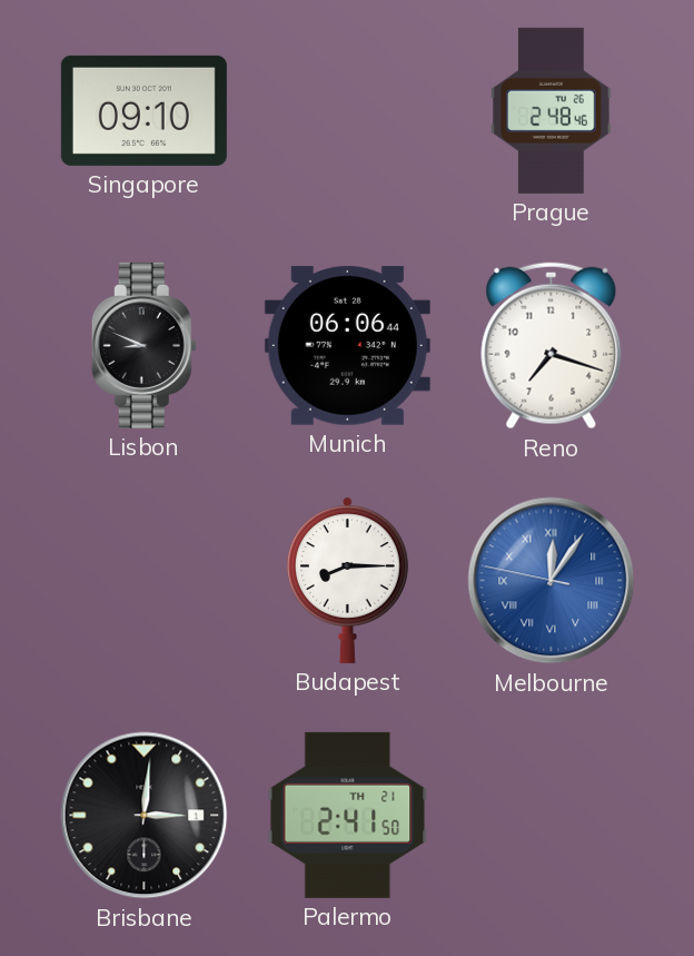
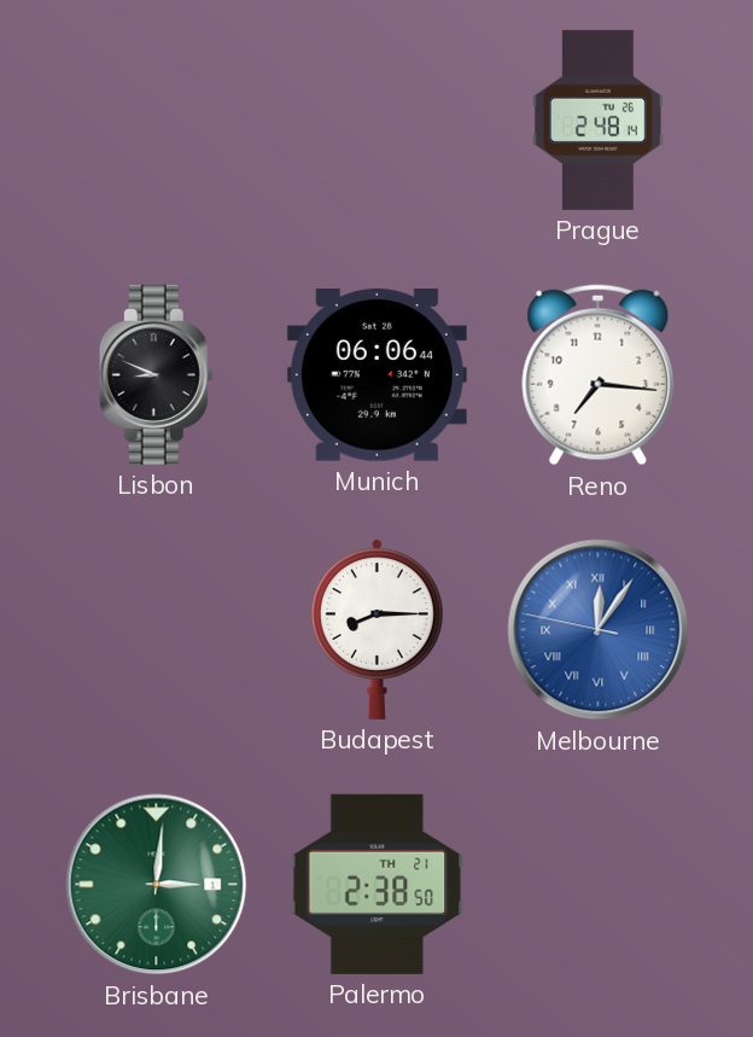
Singapore: 09:10 -> none (143, 110)
Prague: 2:48:46 -> 2:48:14 (599, 120)
Reno: 7:18 -> 7:16 (599, 375)
Brisbane dial: black -> green (157, 885)
Palermo: 2:41 -> 2:38 (378, 884)
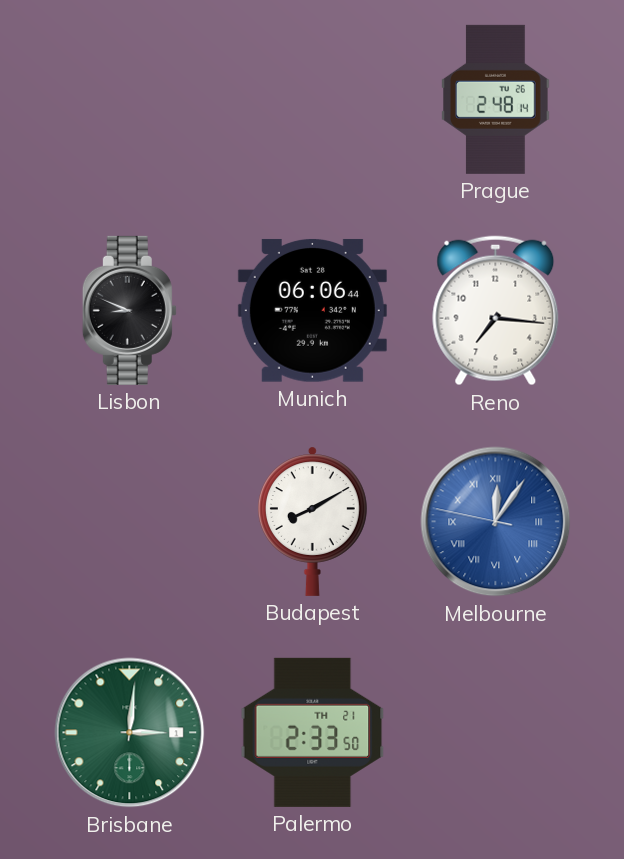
Budapest: 8:15 -> 8:10 (312, 521)
Palermo: 2:38 -> 2:33 (313, 732)
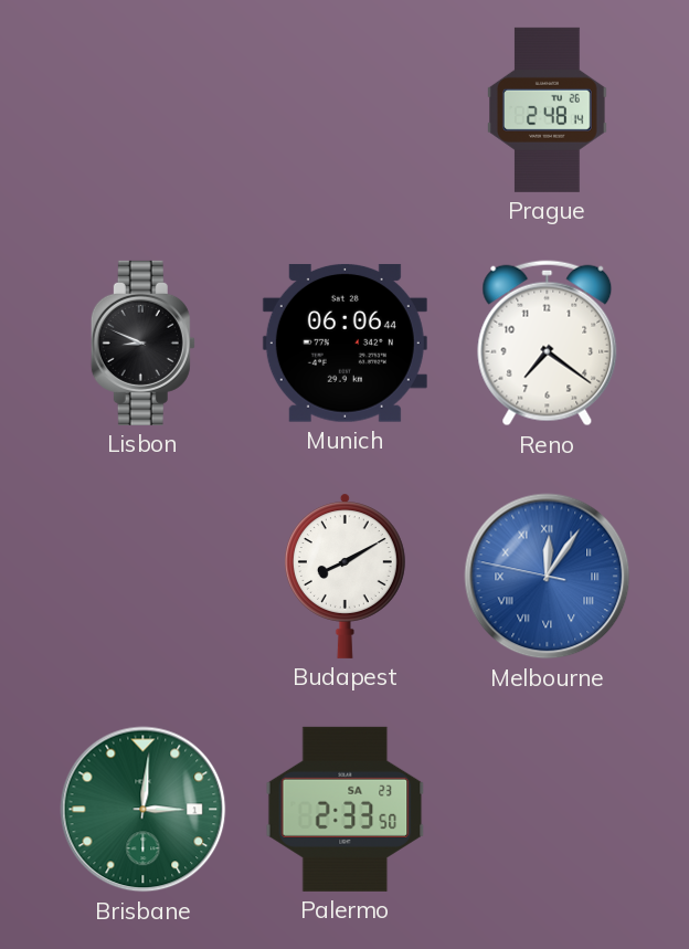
Reno: 7:16 -> 7:21 (548, 344)
Palermo date: TH 21 -> SA 23 (346, 809)
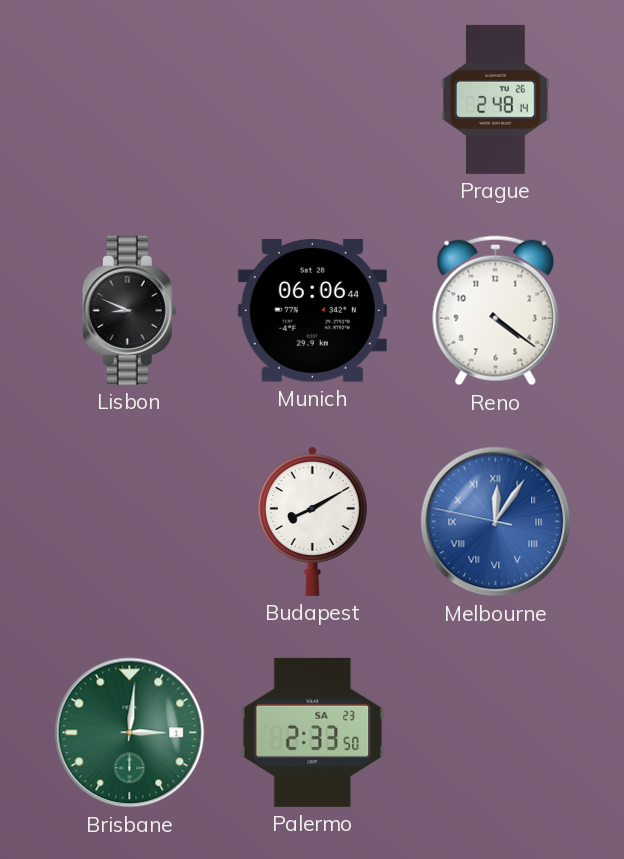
Reno: 7:21 -> 4:21 (496, 311)
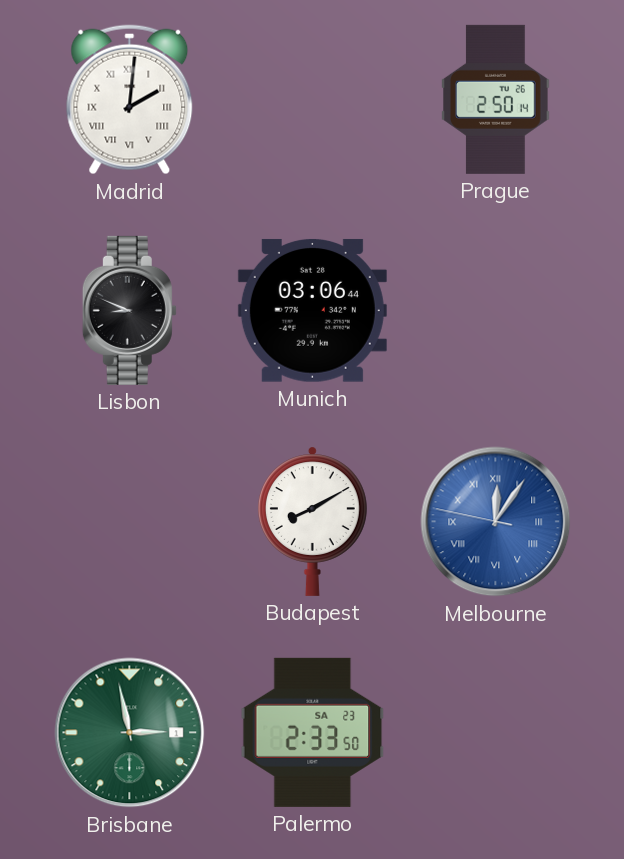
Madrid: none -> 2:01 (130, 100)
Prague: 2:48 -> 2:50 (496, 99)
Munich: 06:06 -> 03:06 (312, 310)
Reno: 4:21 -> none (496, 311)
Brisbane: 3:01 -> 2:58 (130, 733)
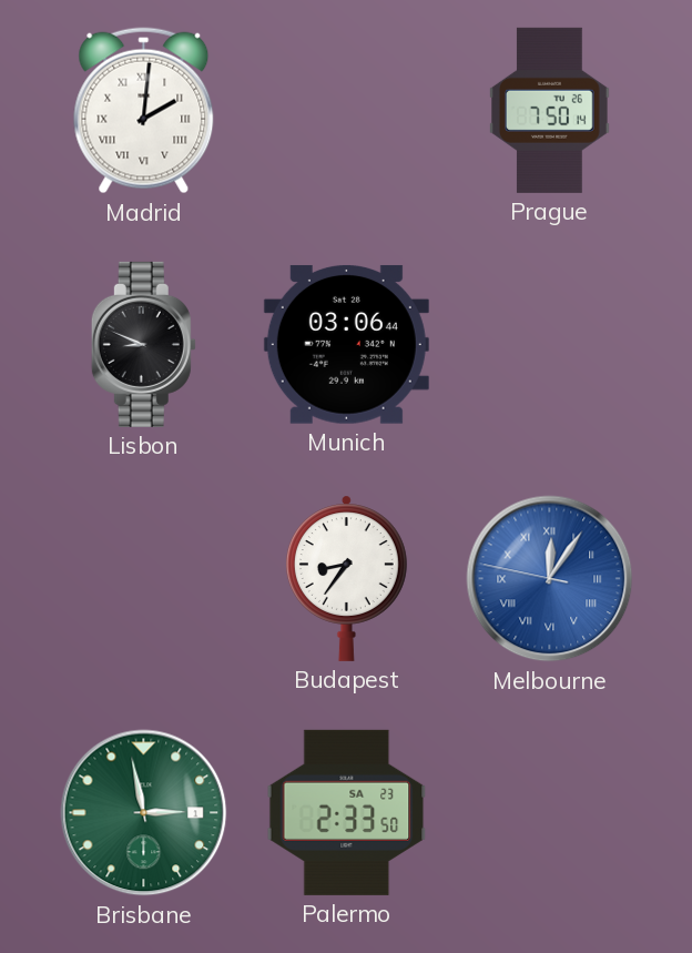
Prague: 2:50 -> 7:50 (550, 110)
Budapest: 8:10 -> 8:36 (346, 578)
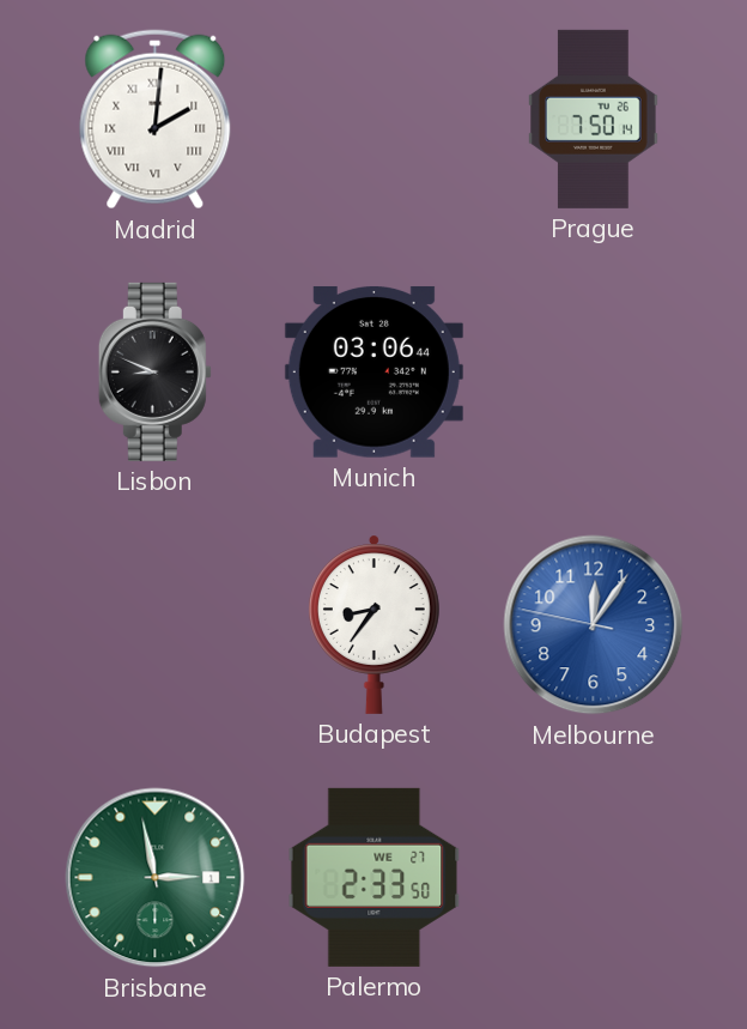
Melbourne numerals: Roman -> Arabic (594, 625)
Palermo date: SA 23 -> WE 27 (375, 877)
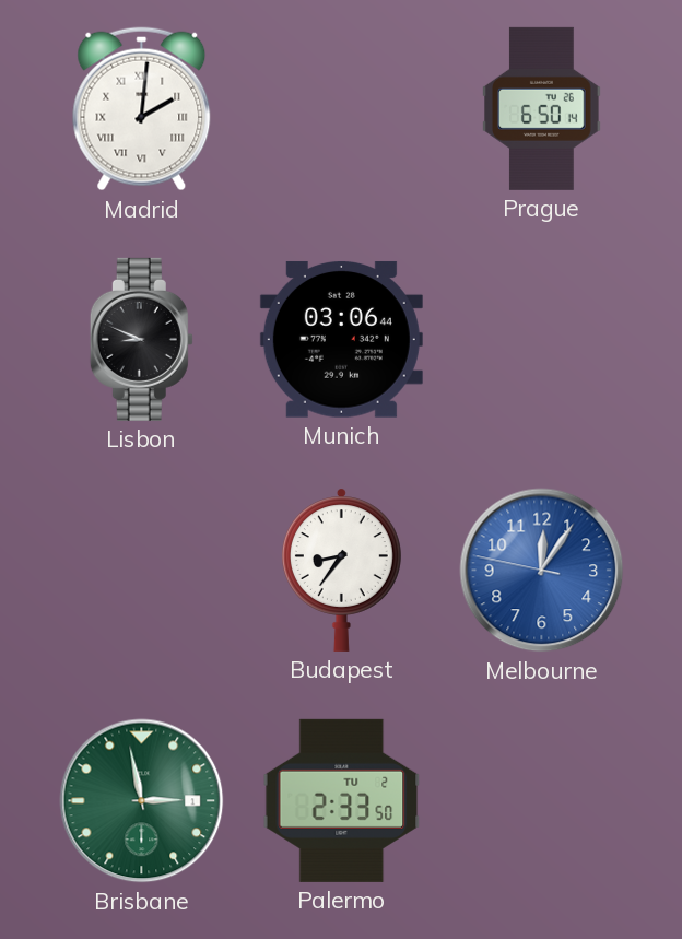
Prague: 7:50 -> 6:50 (542, 108)
Palermo date: WE 27 -> TU 2 (342, 800)
